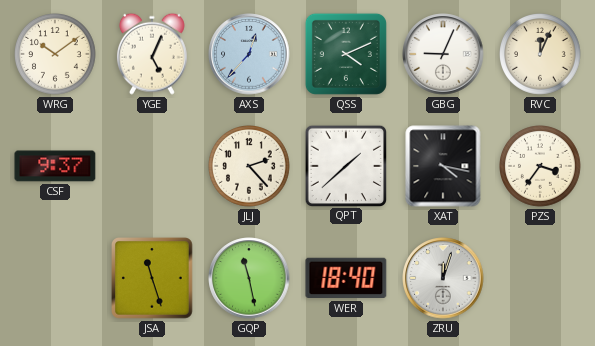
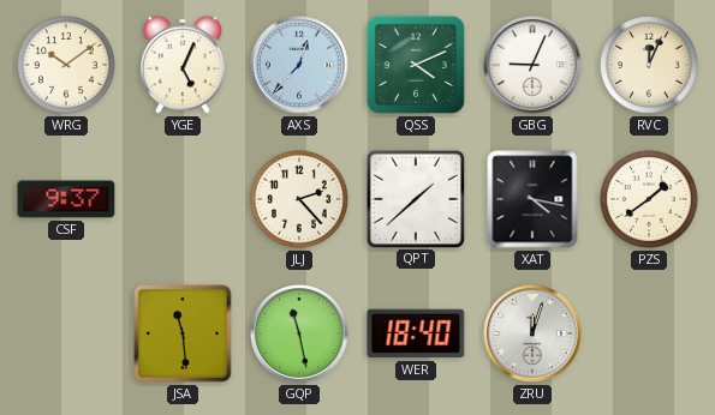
PZS: 3:36 -> 1:39 (650, 200)
JSA: 11:27 -> 11:29 (184, 335)
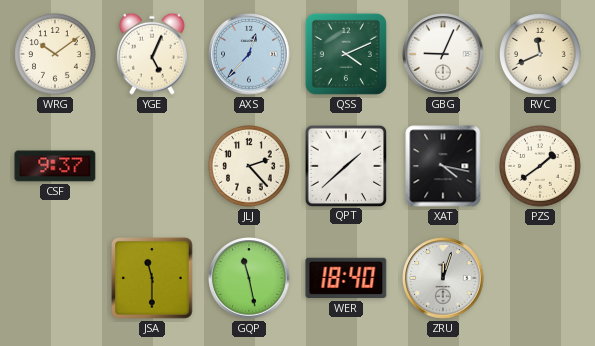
RVC: 12:04 -> 11:41 (541, 55)
JSA: 11:29 -> 11:30 (153, 279)
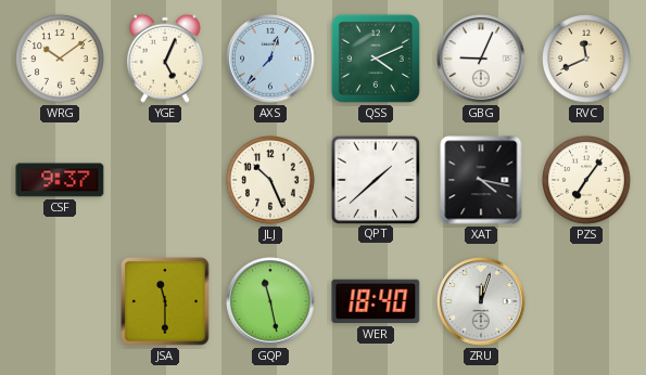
JLJ: 2:23 -> 10:26 (271, 181)
PZS: 1:39 -> 7:06 (587, 181)
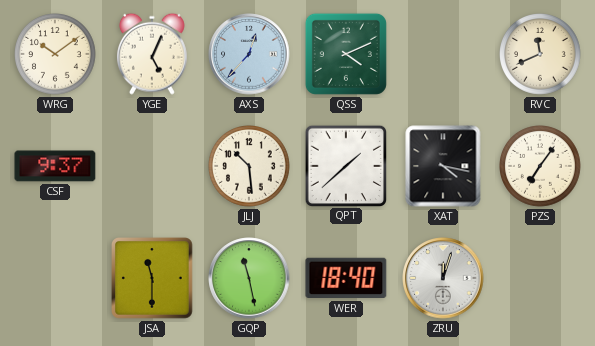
GBG: 9:04 -> none (481, 59)
JLJ: 10:26 -> 10:29 (250, 167)
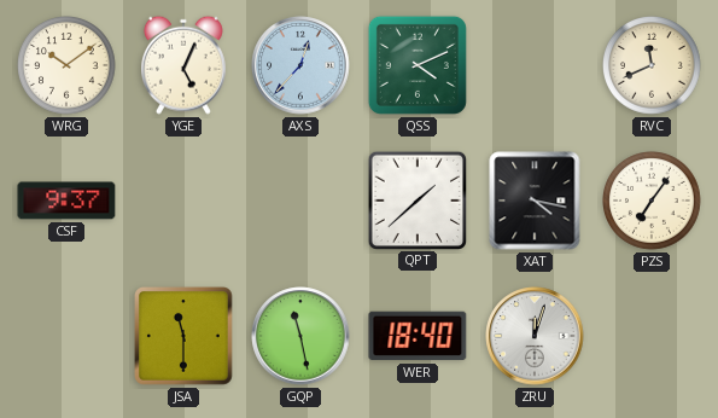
JLJ: 10:29 -> none (250, 167)
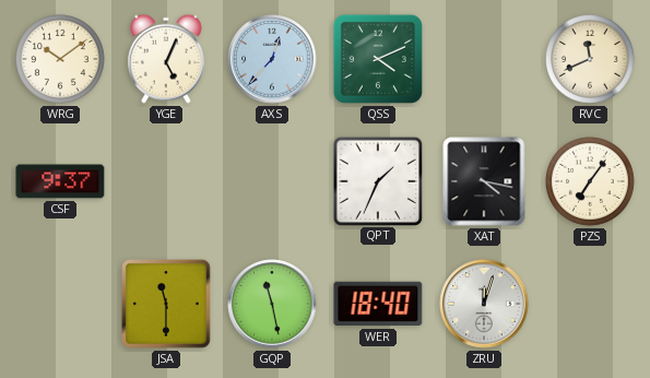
QPT: 1:38 -> 1:34 (377, 180)
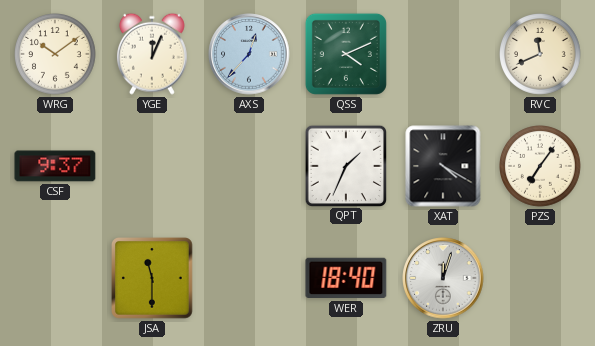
YGE: 5:04 -> 12:04 (152, 54)
XAT: 4:17 -> 4:20 (443, 166)
GQP: 11:28 -> none (272, 304)
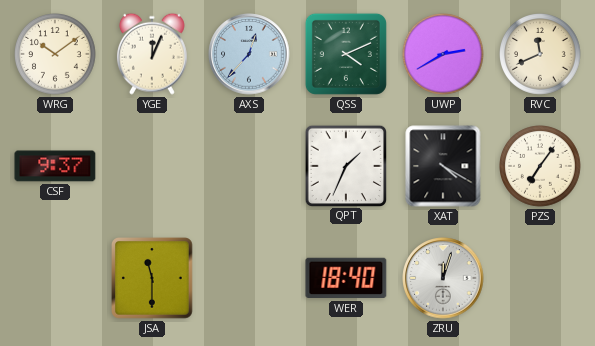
UWP: none -> 2:40 (444, 55)
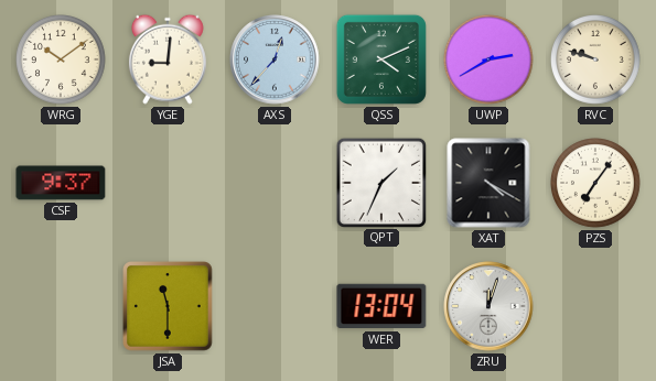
YGE: 12:04 -> 9:01 (168, 59)
RVC: 11:41 -> 9:48 (596, 61)
WER: 18:40 -> 13:04 (381, 306)
